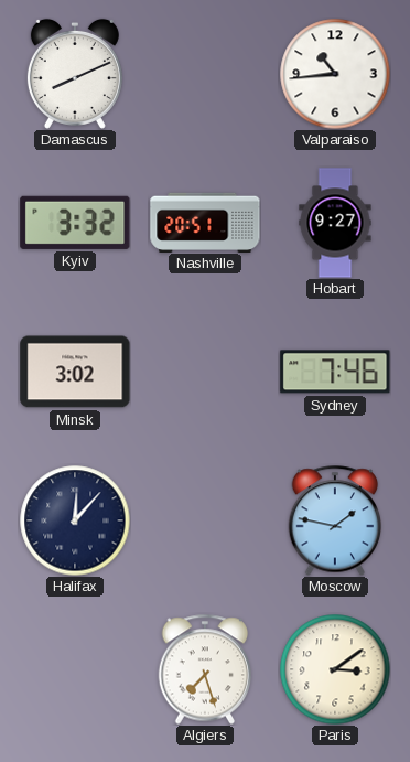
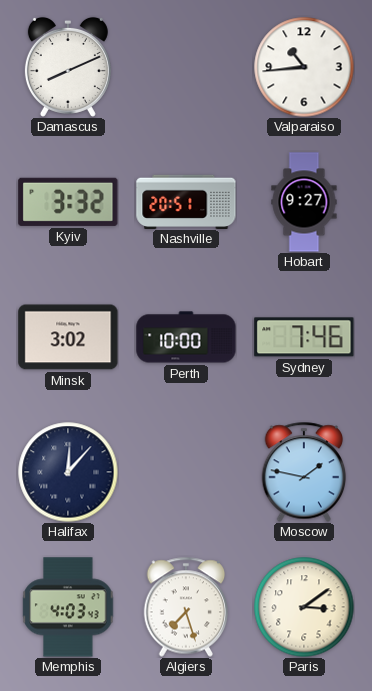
Perth: none -> 10:00 (186, 337)
Memphis: none -> 4:03 (68, 607)
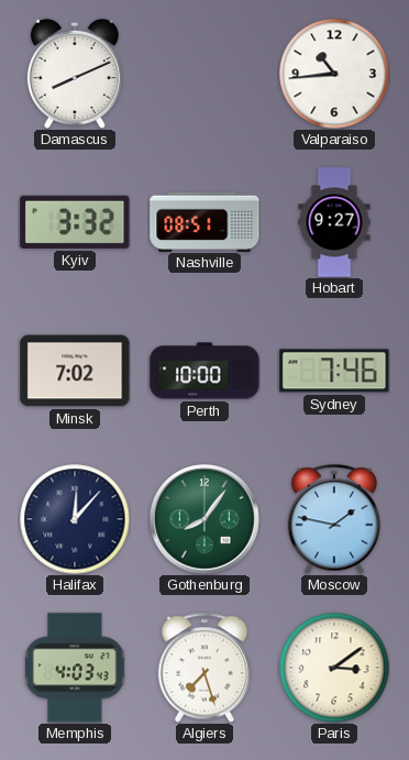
Nashville: 20:51 -> 08:51 (204, 221)
Minsk: 3:02 -> 7:02 (75, 371)
Gothenburg: none -> 8:06 (204, 519)
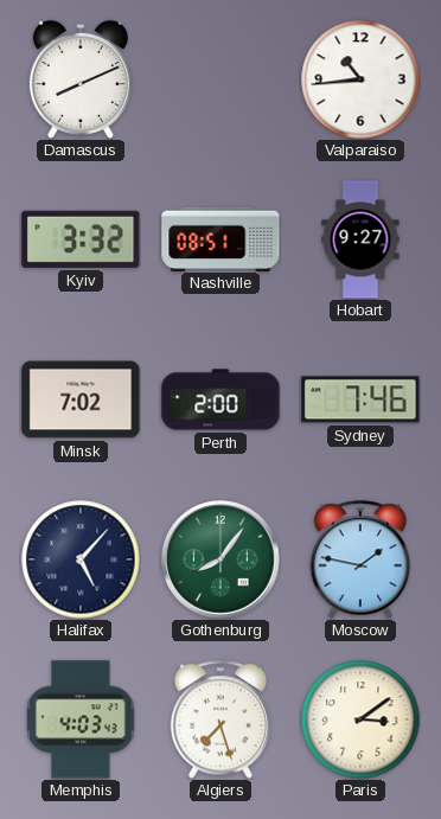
Perth: 10:00 -> 2:00 (220, 399)
Halifax: 12:07 -> 5:07 (81, 559)
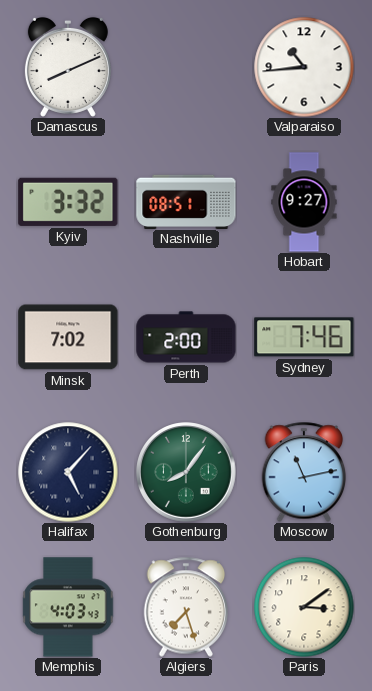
Moscow: 1:47 -> 11:13 (304, 472)
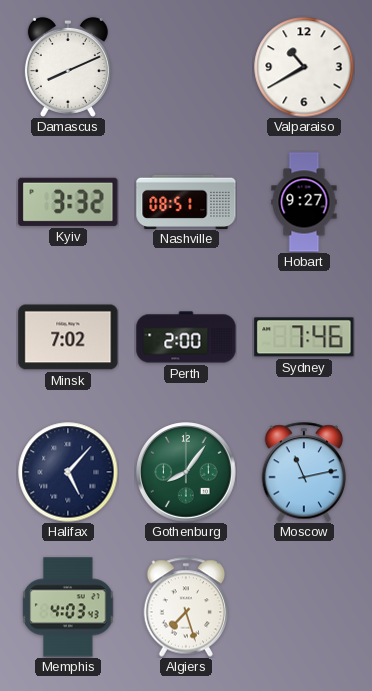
Valparaiso: 10:44 -> 10:40 (304, 67)
Paris: 3:09 -> none (304, 607)
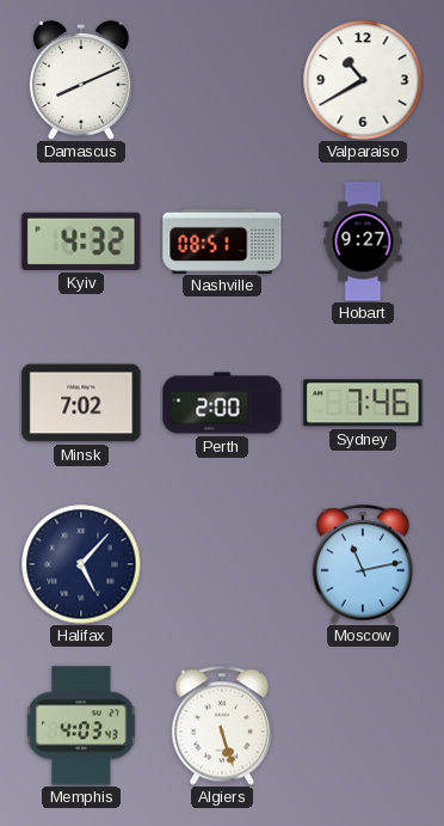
Kyiv: 3:32 -> 4:32 (81, 241)
Gothenburg: 8:06 -> none (186, 472)
Algiers: 7:27 -> 5:27 (222, 726)
